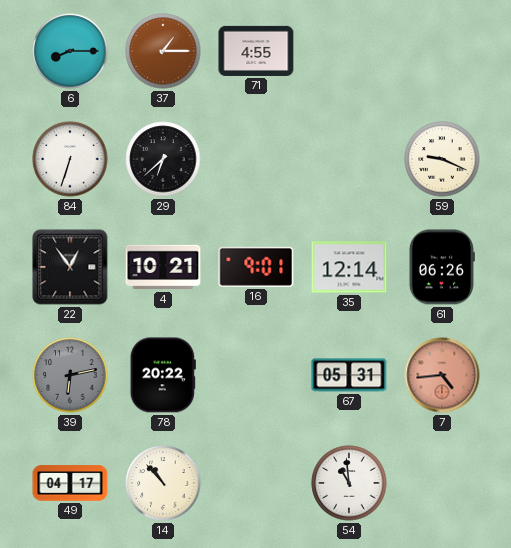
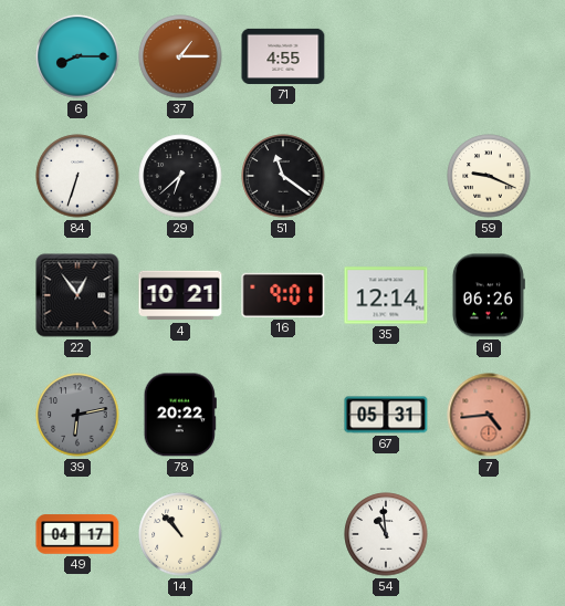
51: none -> 11:21 (283, 176)
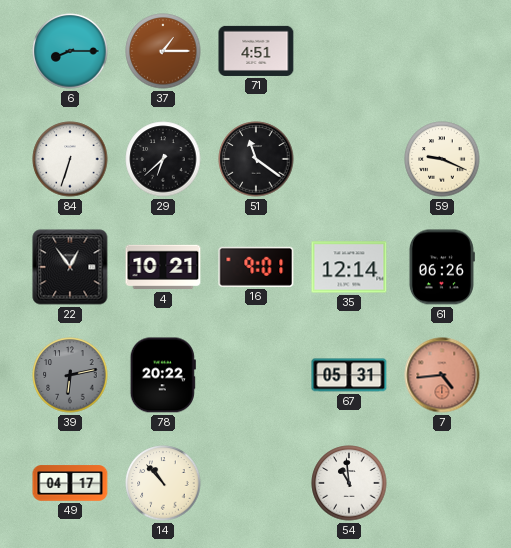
71: 4:55 -> 4:51 (256, 51)
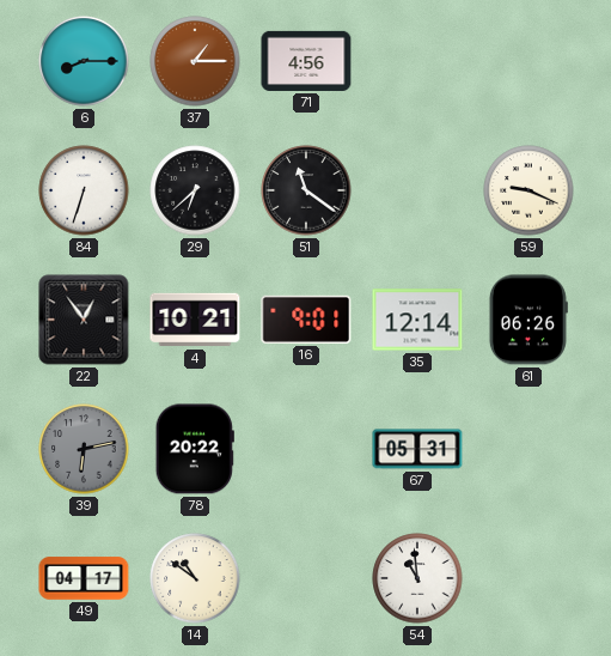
71: 4:51 -> 4:56 (306, 61)
7: 4:44 -> none (442, 375)
14: 10:53 -> 10:51 (195, 578)
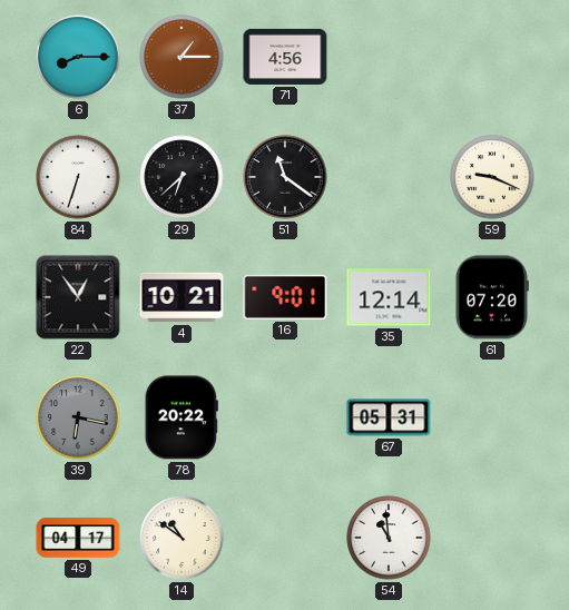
61: 06:26 -> 07:20 (491, 297)
39: 6:13 -> 6:17 (78, 417)
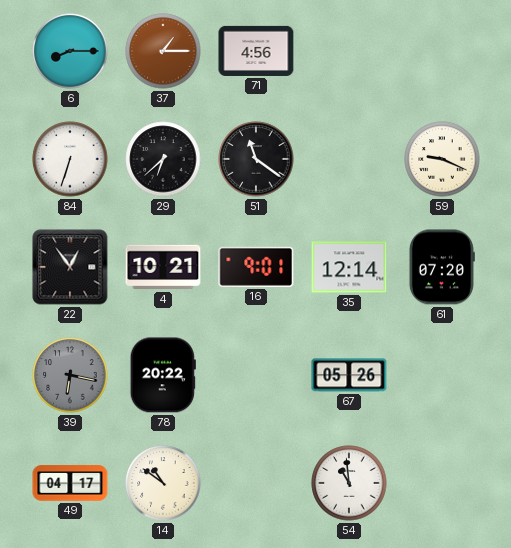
67: 05:31 -> 05:26 (349, 375)
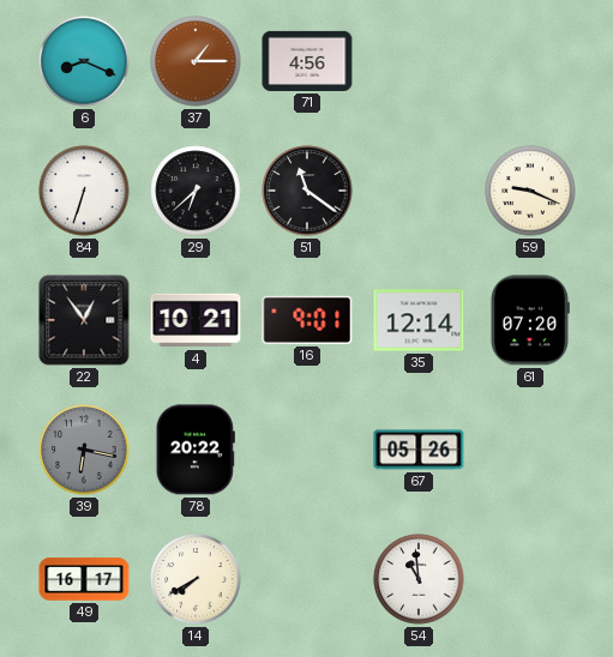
6: 8:15 -> 8:19 (84, 61)
49: 04:17 -> 16:17 (84, 579)
14: 10:51 -> 7:40 (196, 579)
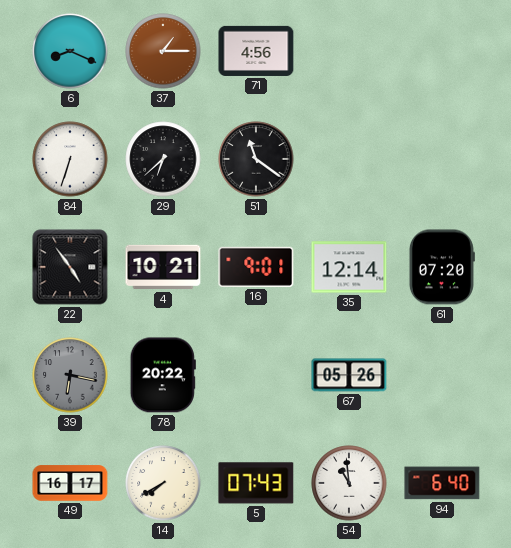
59: 9:19 -> none (530, 191)
22: 12:54 -> 4:54 (70, 267)
5: none -> 07:43 (256, 483)
94: none -> 6:40 (442, 483)
